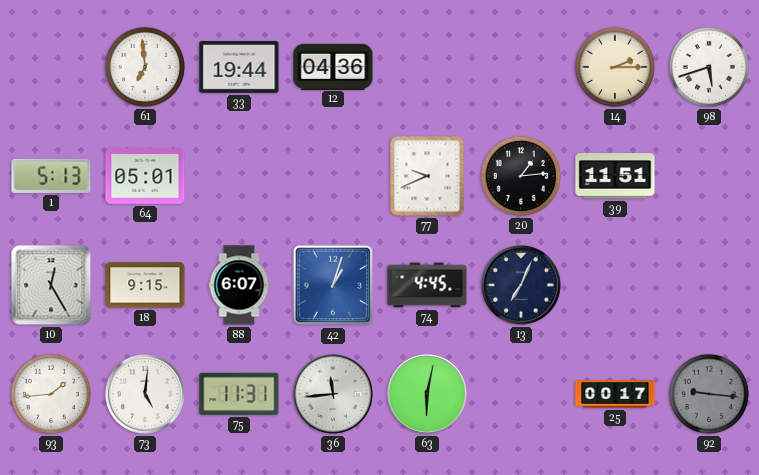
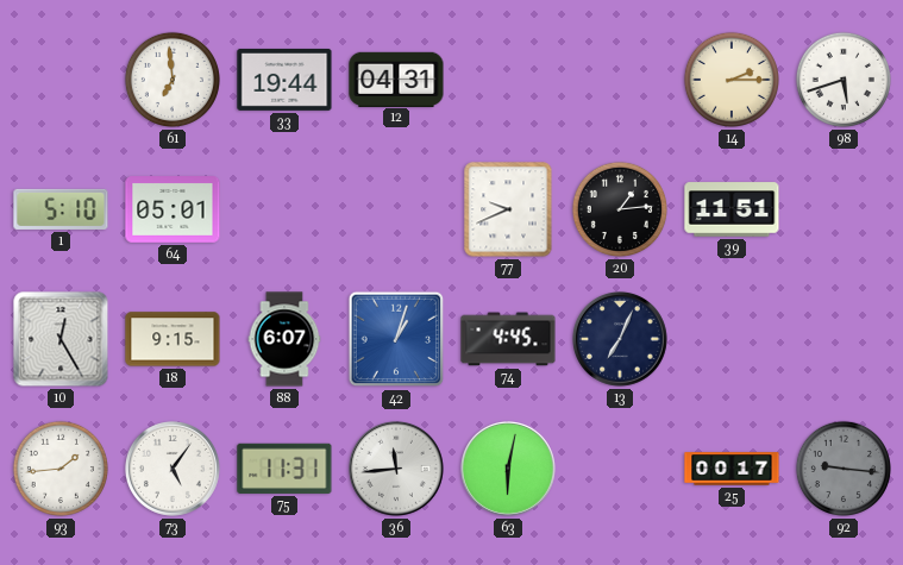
12: 04:36 -> 04:31 (396, 79)
1: 5:13 -> 5:10 (61, 209)
73: 5:01 -> 5:06 (173, 469)
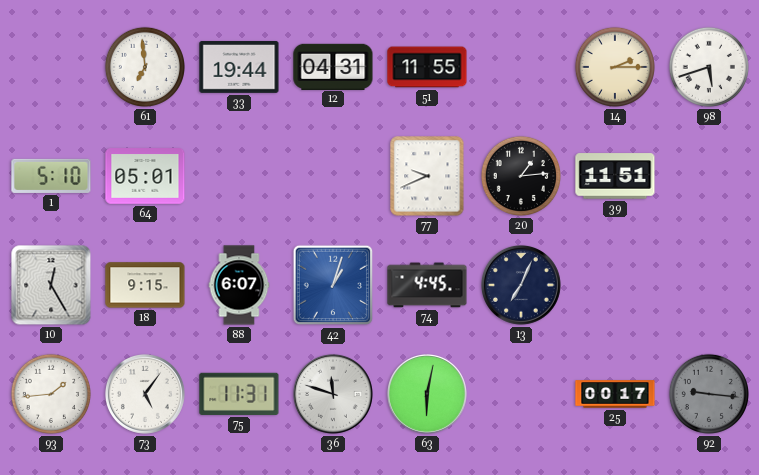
51: none -> 11:55 (427, 67)
36: 11:44 -> 11:48 (333, 394)
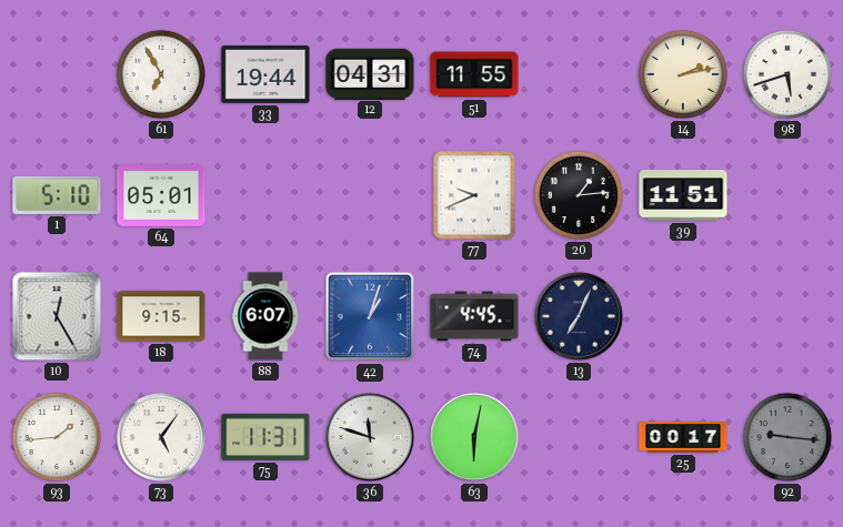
61: 6:59 -> 6:55 (161, 74)
14: 2:15 -> 2:13 (683, 74)
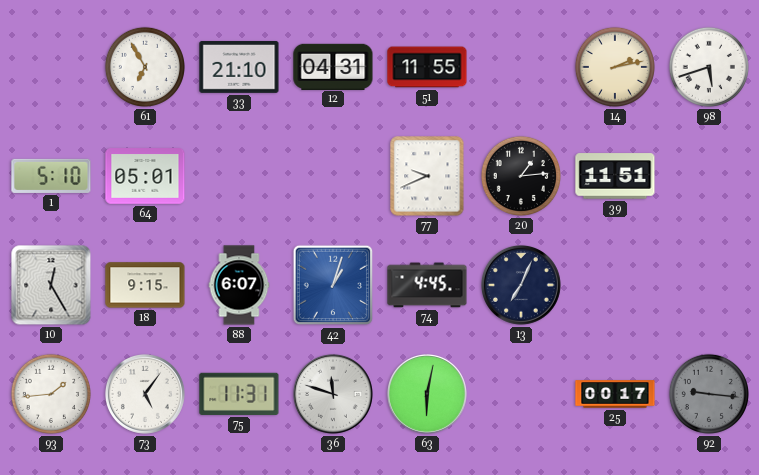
33: 19:44 -> 21:10 (239, 67)
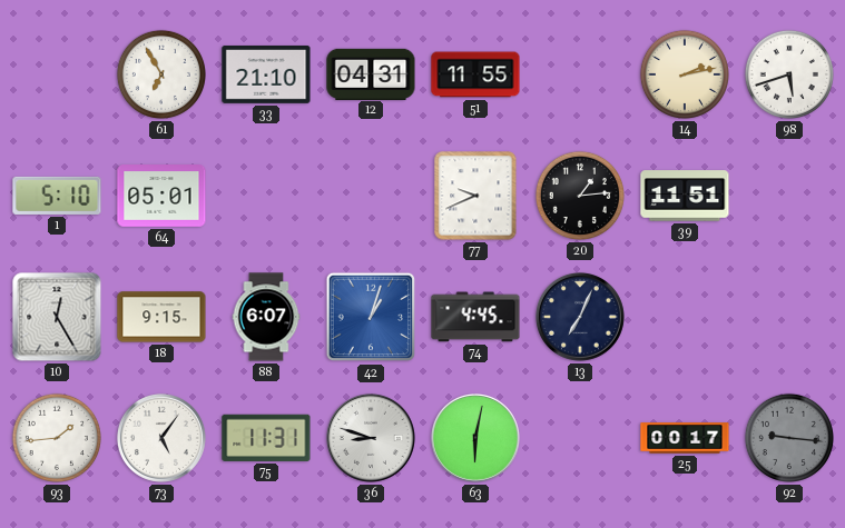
36: 11:48 -> 8:48 (371, 438)
